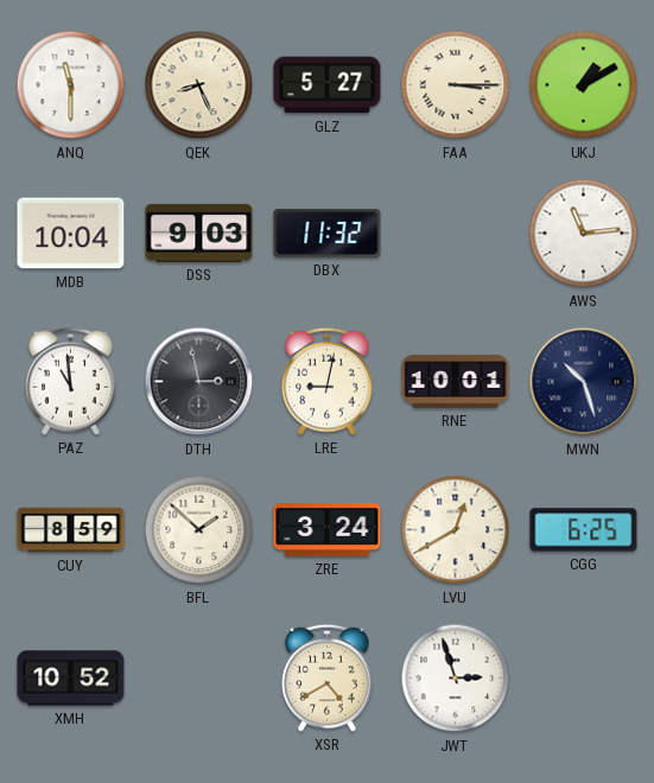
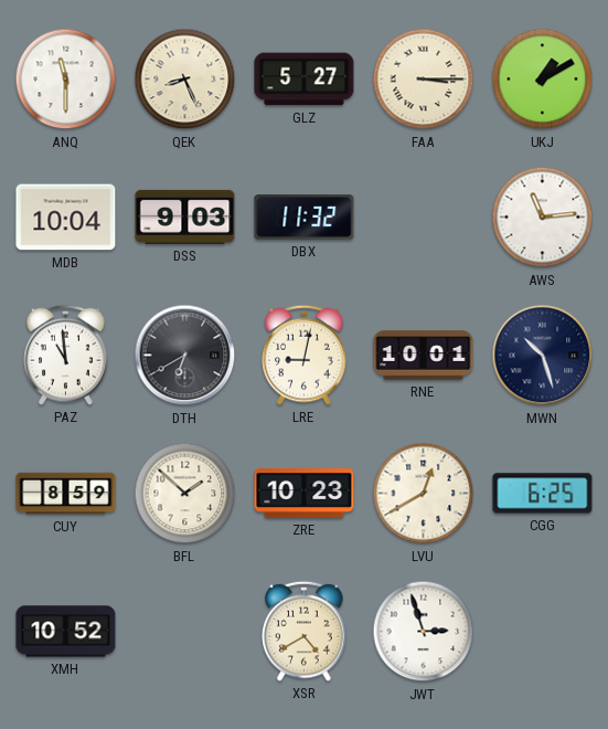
DTH: 2:58 -> 6:40 (185, 356)
ZRE: 3:24 -> 10:23 (305, 494)
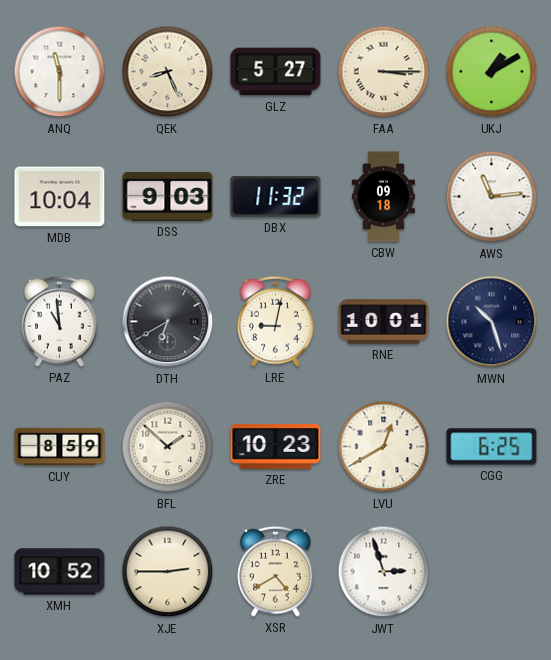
CBW: none -> 09:18 (383, 197)
XJE: none -> 2:45 (168, 572)
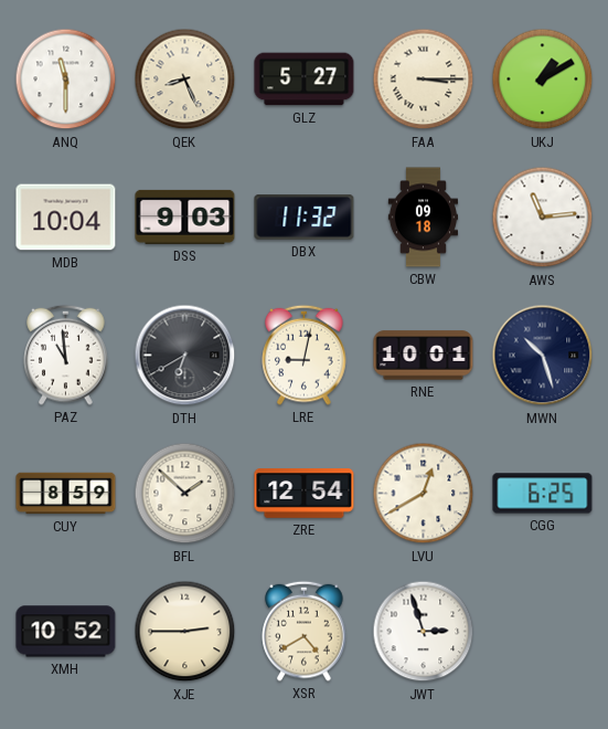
ZRE: 10:23 -> 12:54 (305, 494)
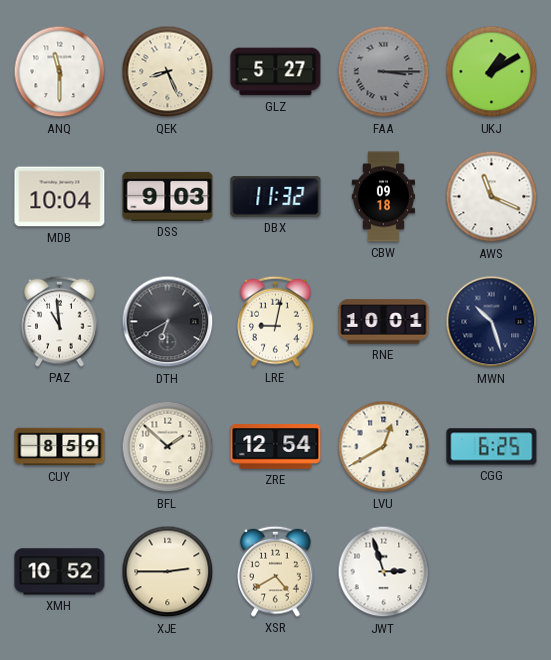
FAA dial: cream -> grey (384, 72)
AWS: 11:14 -> 11:19 (492, 197)
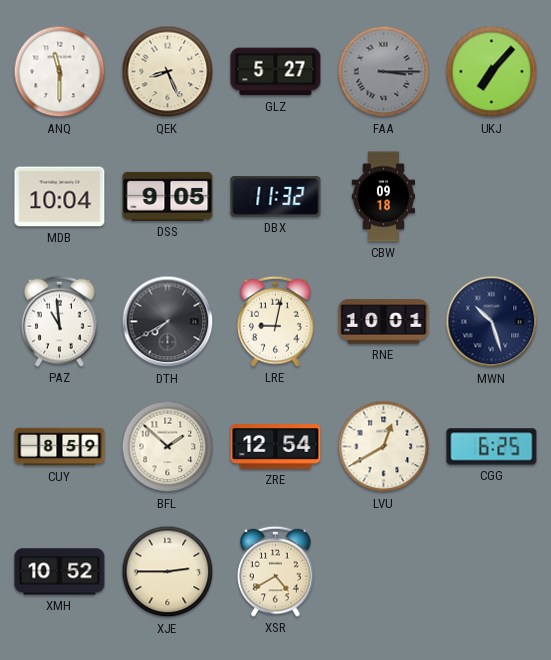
UKJ: 1:10 -> 7:07 (492, 72)
DSS: 9:03 -> 9:05 (168, 196)
AWS: 11:19 -> none (492, 197)
DTH: 6:40 -> 7:40 (168, 322)
JWT: 2:57 -> none (384, 572)
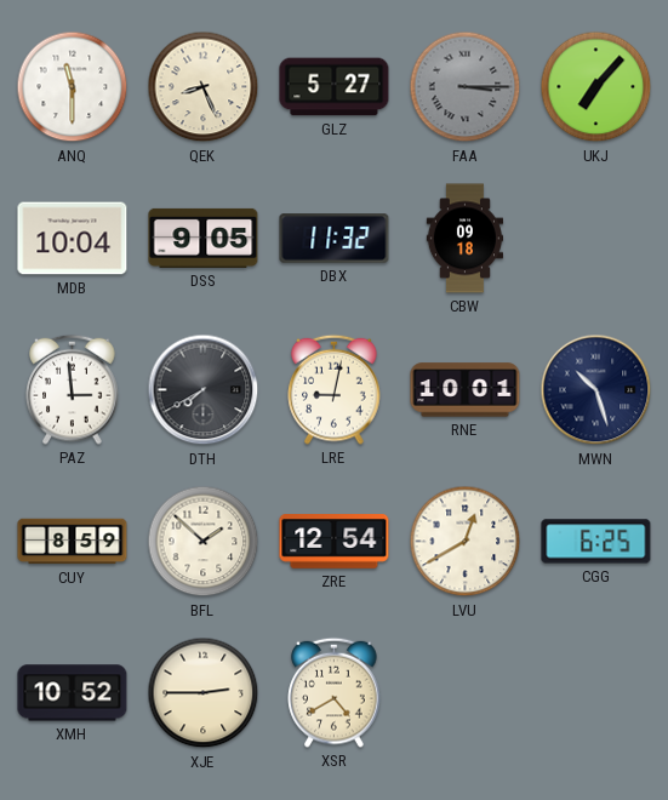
PAZ: 10:59 -> 2:59 (73, 389)
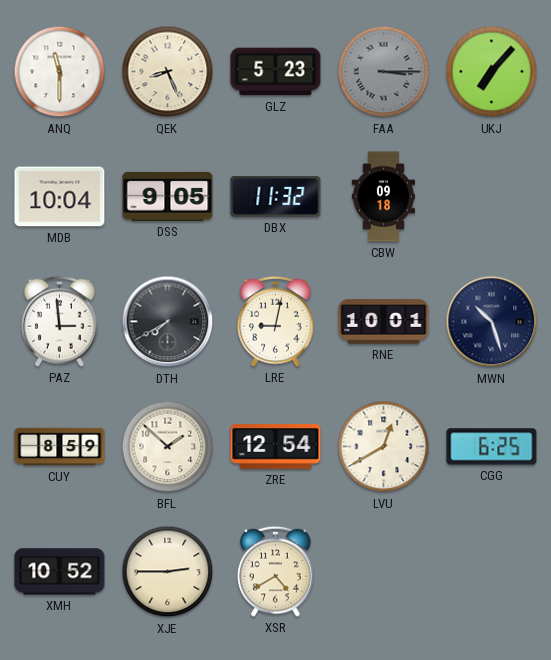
GLZ: 5:27 -> 5:23 (276, 72)
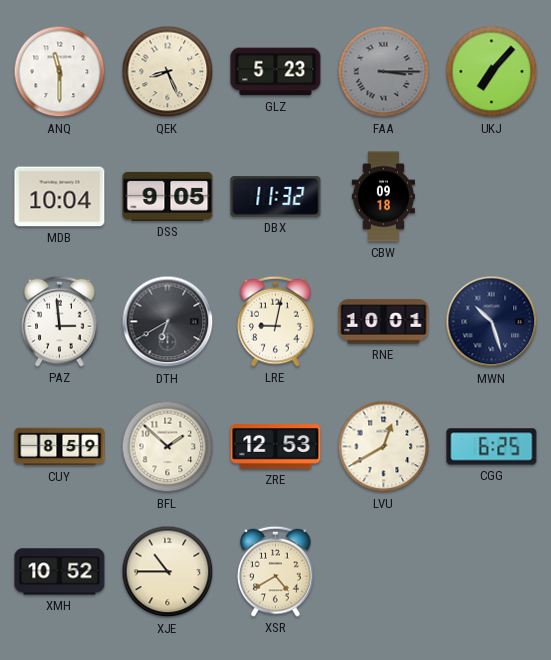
DTH: 7:40 -> 6:40 (168, 322)
ZRE: 12:54 -> 12:53 (276, 447)
XJE: 2:45 -> 10:45 (168, 572)
